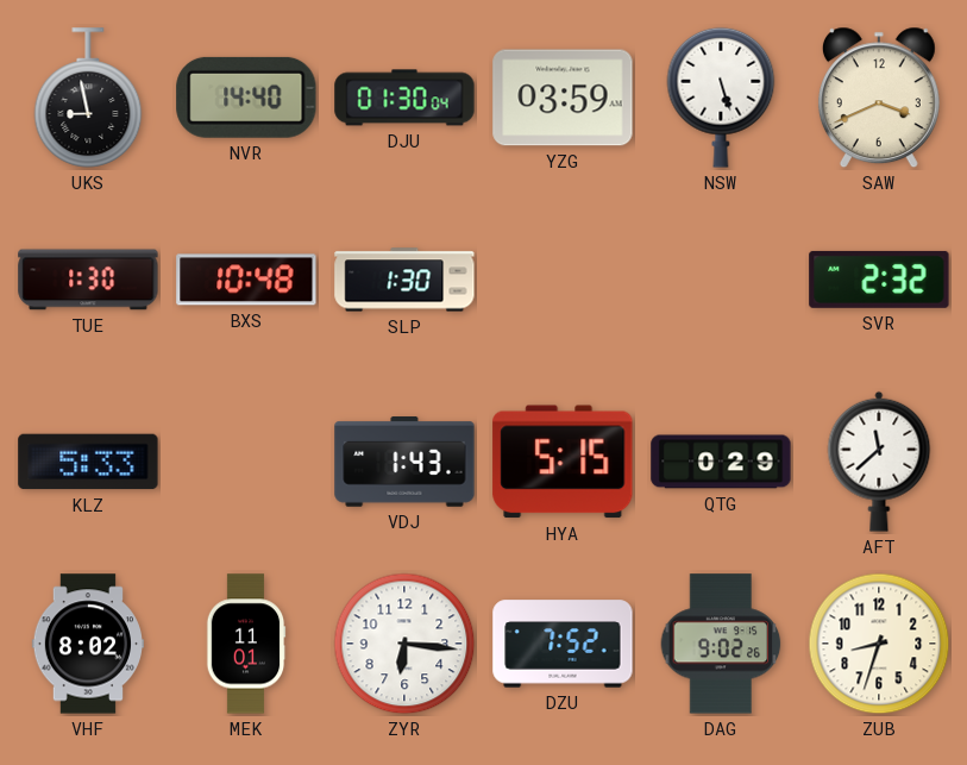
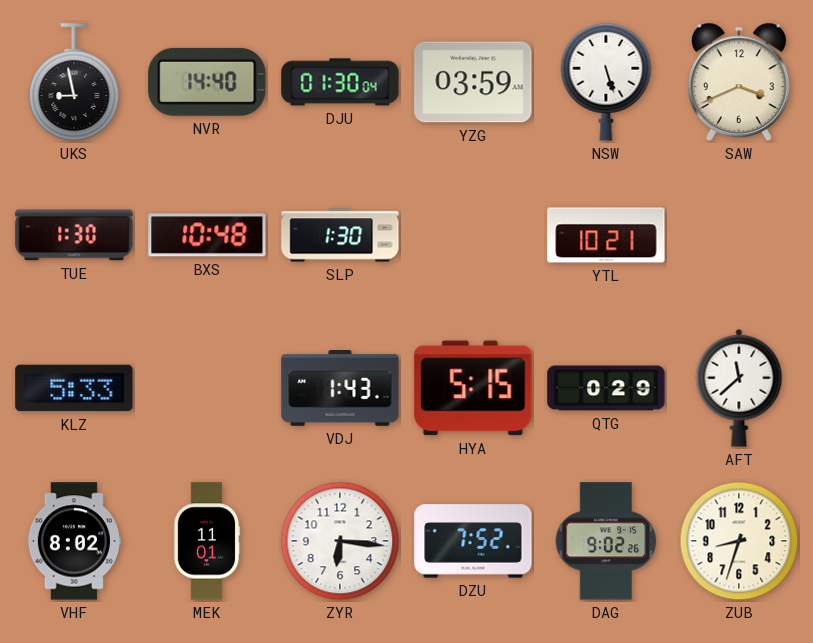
YTL: none -> 10:21 (606, 235)
SVR: 2:32 -> none (879, 280)
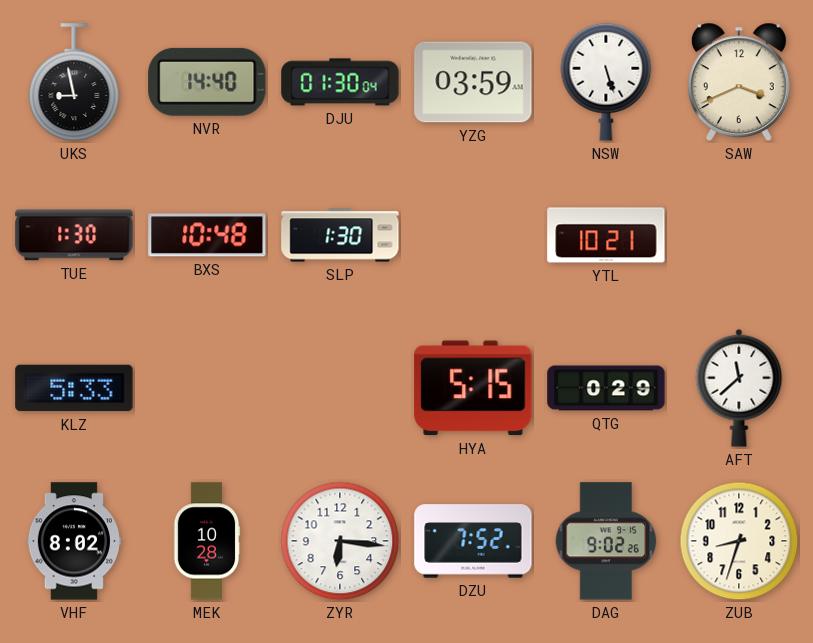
VDJ: 1:43 -> none (340, 388)
MEK: 11:01 -> 10:28 (207, 541)
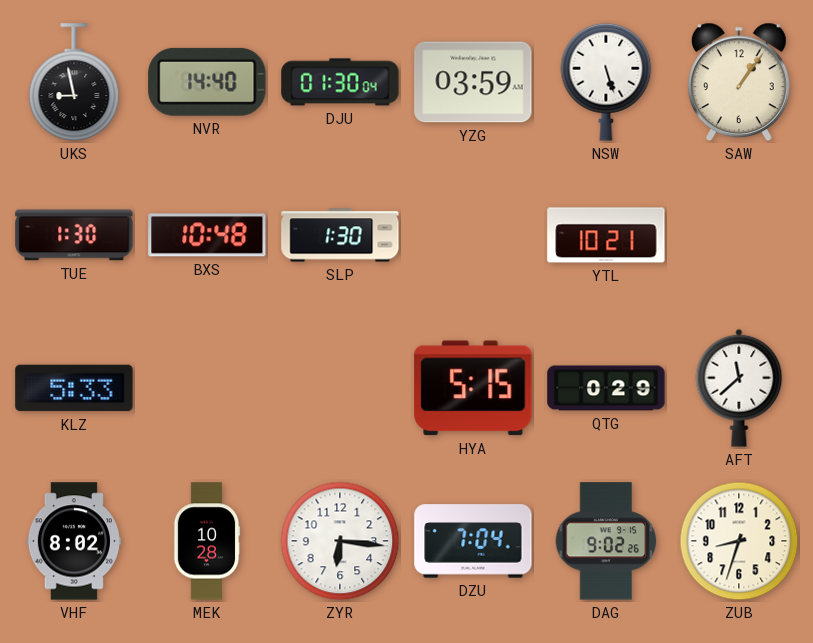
SAW: 3:41 -> 1:06 (739, 82)
DZU: 7:52 -> 7:04 (473, 541)
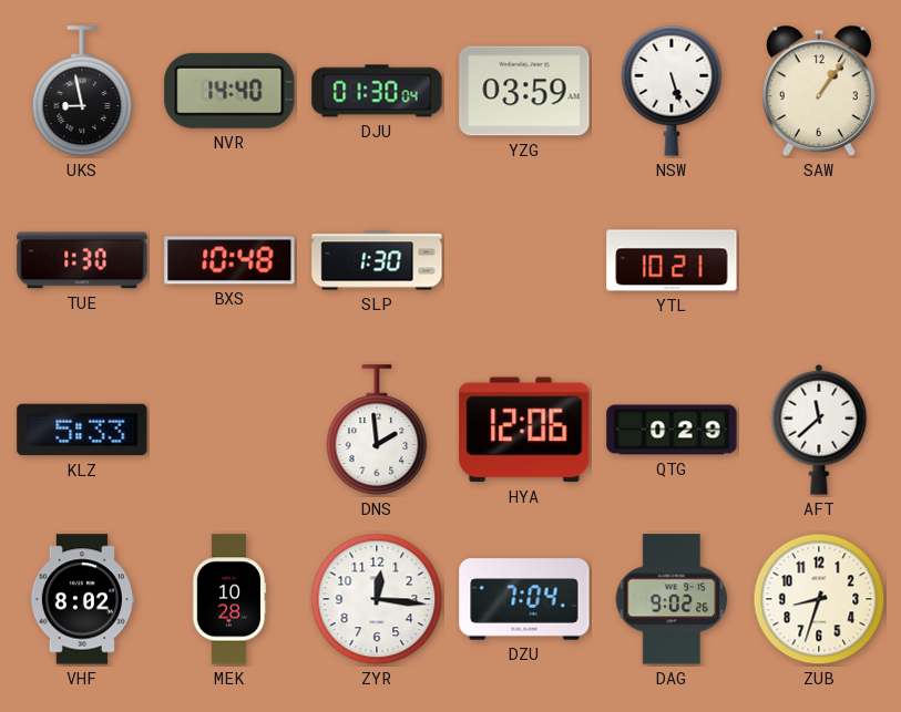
DNS: none -> 1:59 (377, 430)
HYA: 5:15 -> 12:06 (524, 430)
ZYR: 6:16 -> 12:16 (377, 599)
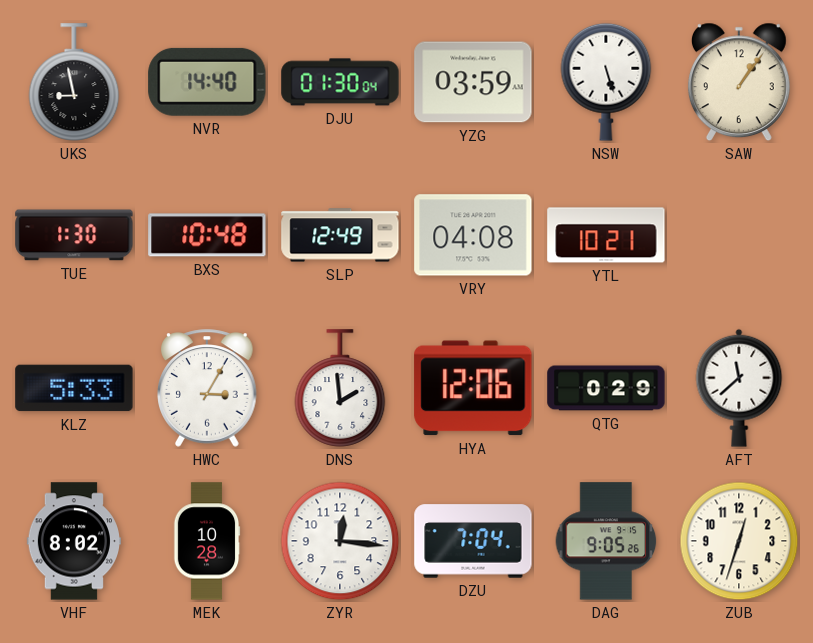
SLP: 1:30 -> 12:49 (340, 235)
VRY: none -> 04:08 (473, 235)
HWC: none -> 3:05 (207, 388)
DAG: 9:02 -> 9:05 (606, 541)
ZUB: 8:33 -> 12:33 (739, 541)
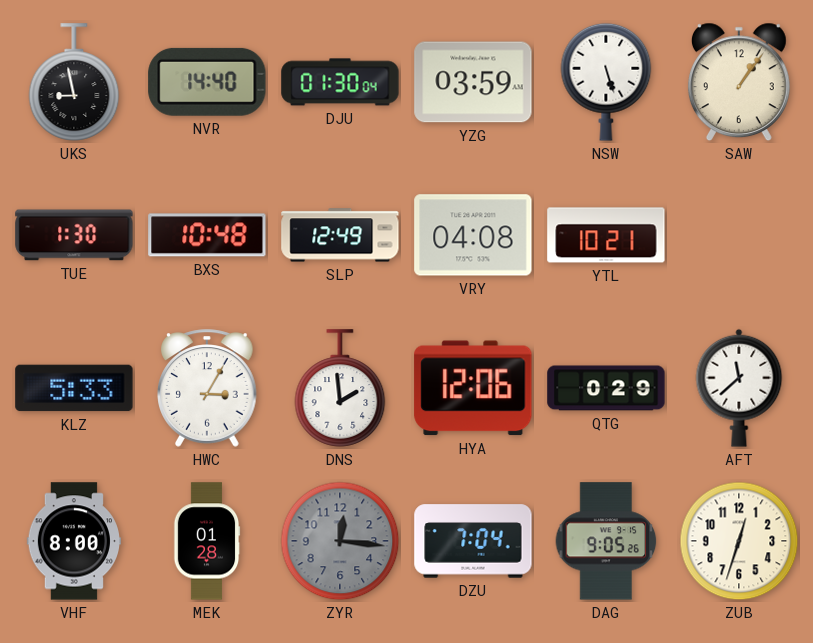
VHF: 8:02 -> 8:00 (73, 541)
MEK: 10:28 -> 01:28 (207, 541)
ZYR dial: white -> grey (340, 541)
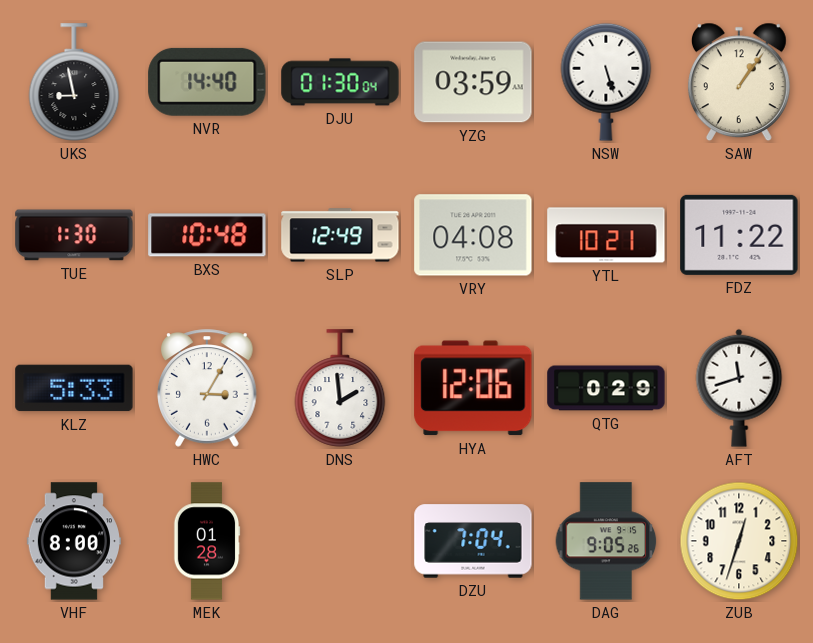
FDZ: none -> 11:22 (739, 235)
AFT: 11:38 -> 11:42 (739, 388)
ZYR: 12:16 -> none (340, 541)
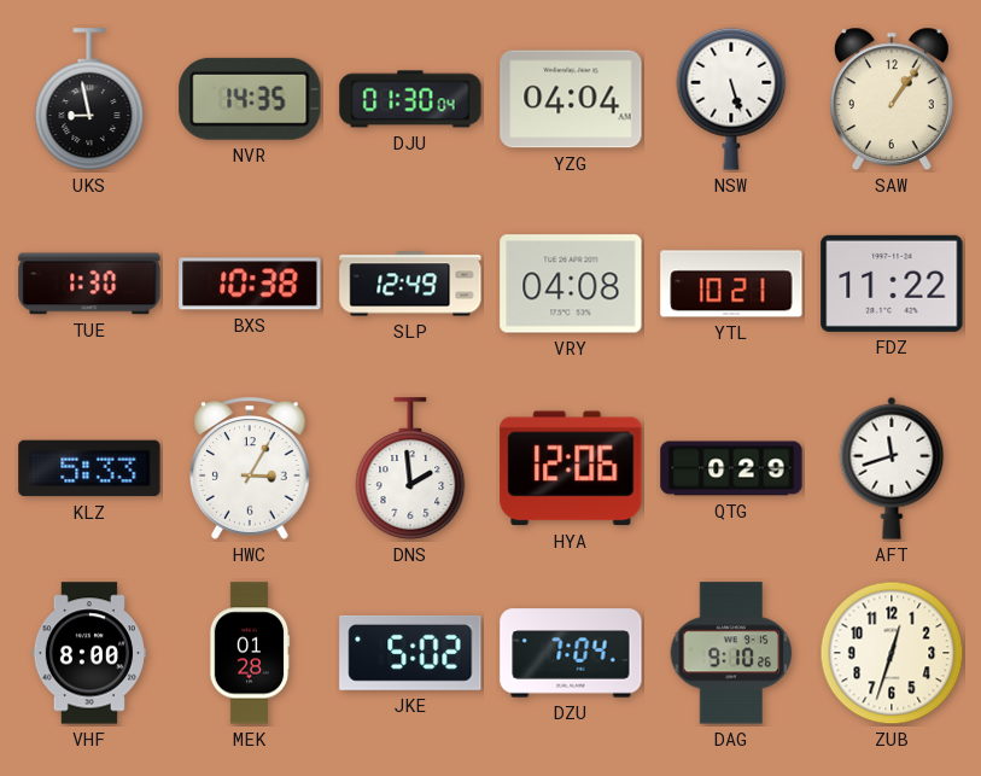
NVR: 14:40 -> 14:35 (250, 99)
YZG: 03:59 -> 04:04 (571, 99)
BXS: 10:48 -> 10:38 (250, 284)
JKE: none -> 5:02 (410, 653)
DAG: 9:05 -> 9:10 (731, 653)
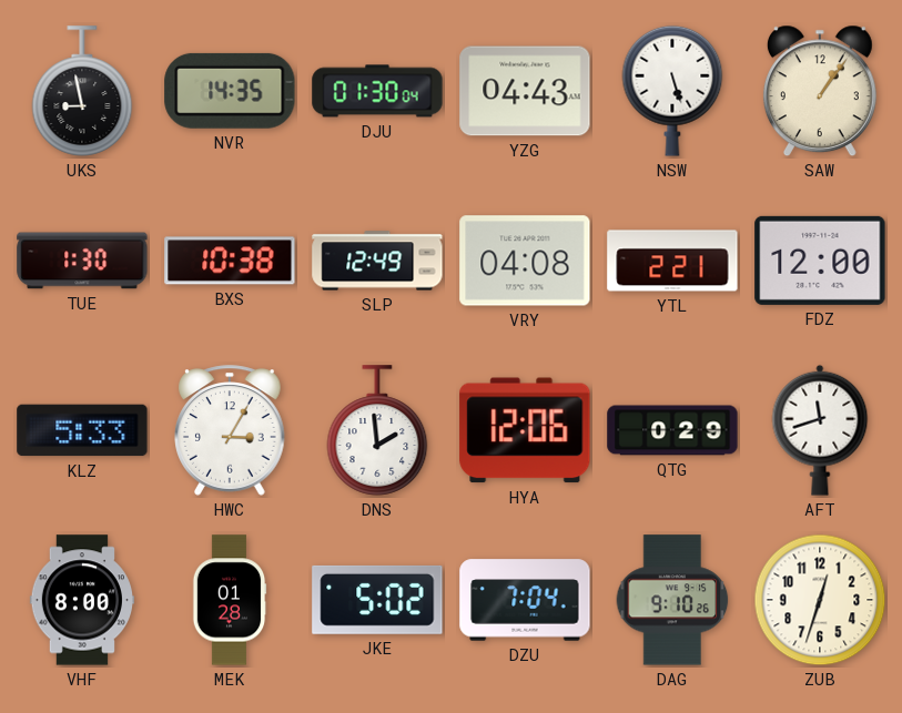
YZG: 04:04 -> 04:43 (525, 91)
YTL: 10:21 -> 2:21 (672, 261)
FDZ: 11:22 -> 12:00 (820, 261)
